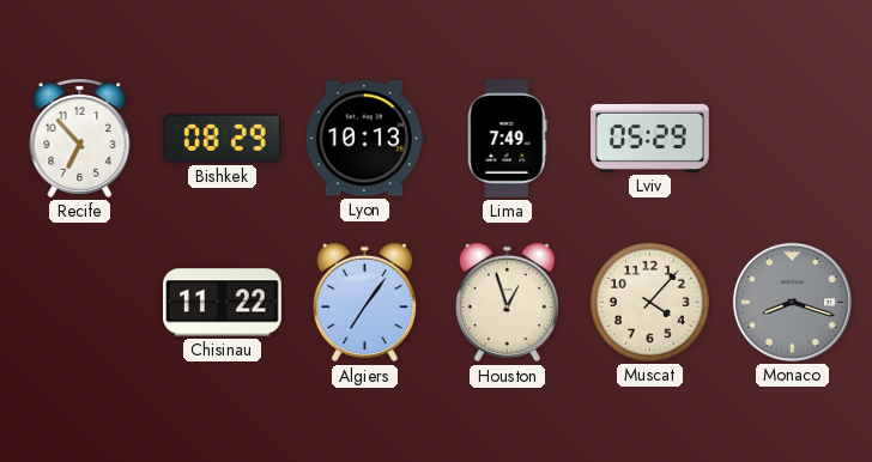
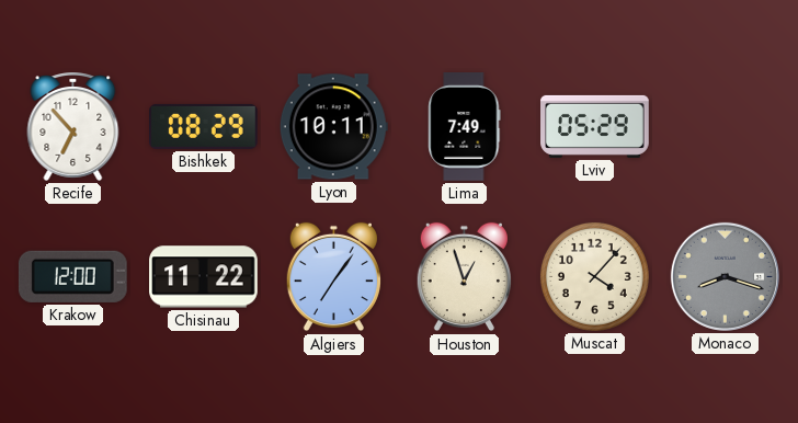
Lyon: 10:13 -> 10:11 (333, 127)
Krakow: none -> 12:00 (72, 276)
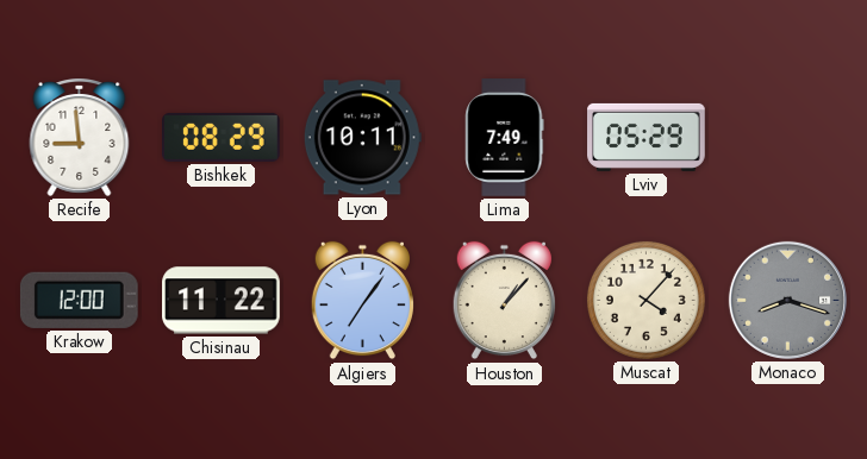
Recife: 6:53 -> 8:59 (80, 138)
Houston: 12:57 -> 1:07 (504, 301)
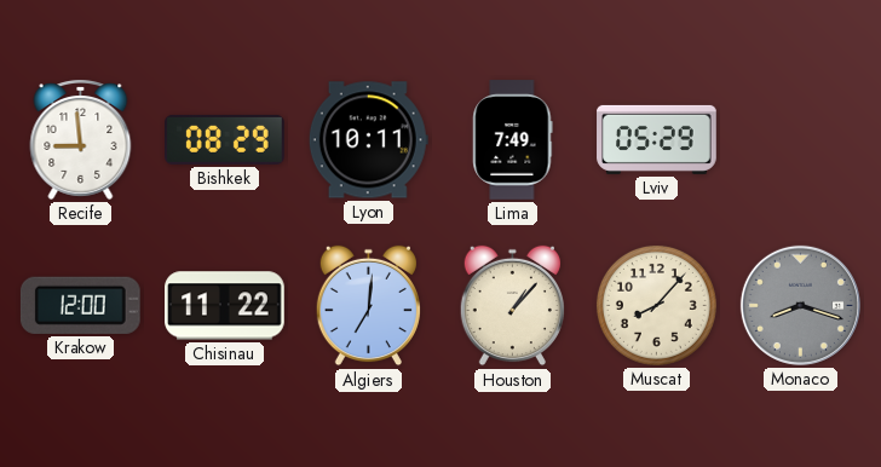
Algiers: 7:06 -> 7:01 (368, 306)
Muscat: 4:07 -> 8:07 (656, 305)
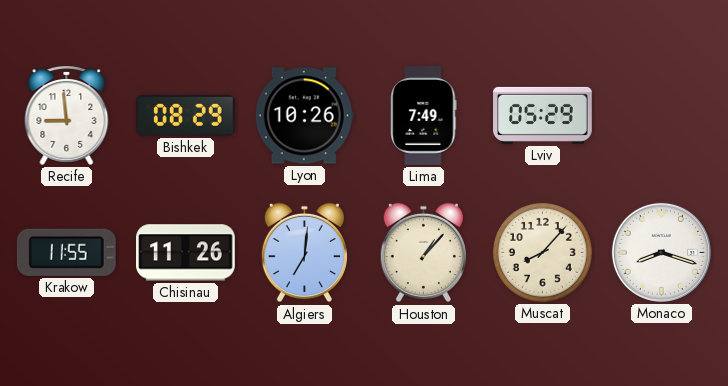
Lyon: 10:11 -> 10:26 (304, 116)
Krakow: 12:00 -> 11:55 (66, 252)
Chisinau: 11:22 -> 11:26 (186, 253)
Monaco dial: grey -> white (661, 252)
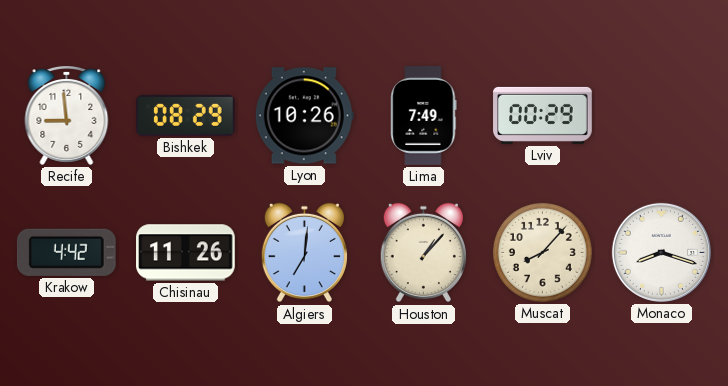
Lviv: 05:29 -> 00:29 (543, 115)
Krakow: 11:55 -> 4:42 (66, 252)
